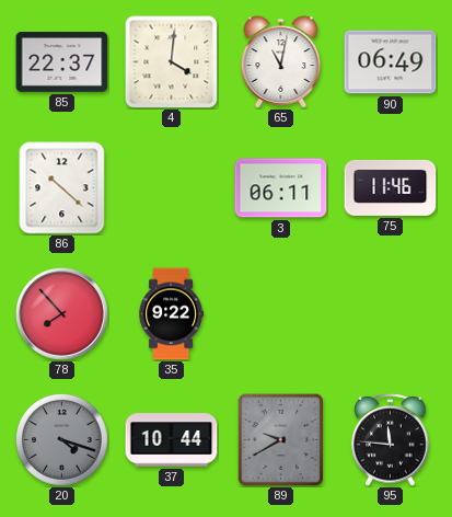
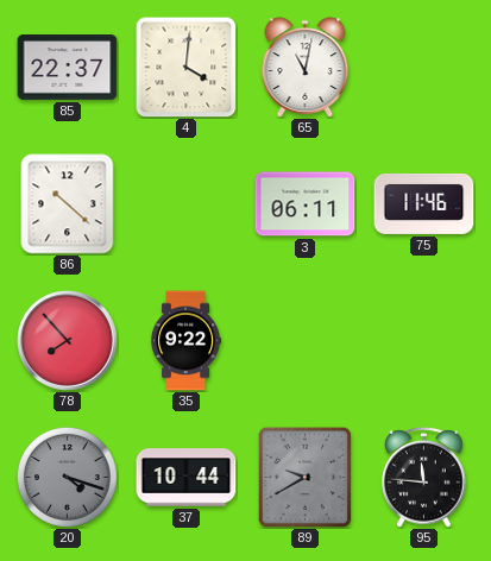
90: 06:49 -> none (391, 62)
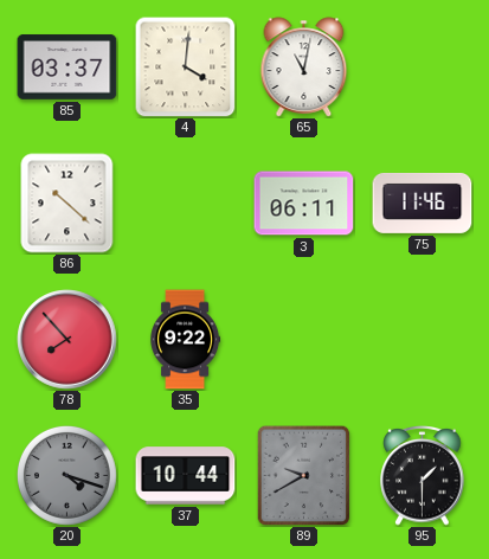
85: 22:37 -> 03:37 (67, 68)
95: 11:46 -> 1:30 (423, 476)
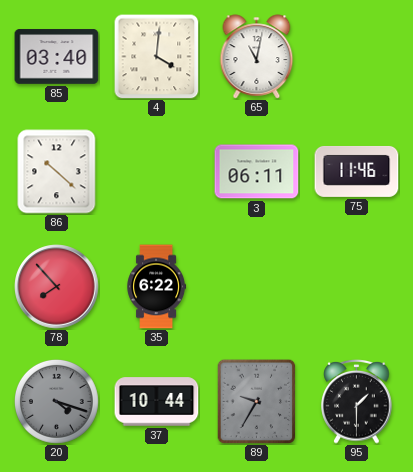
85: 03:37 -> 03:40 (57, 57)
35: 9:22 -> 6:22 (157, 287)
89: 9:40 -> 9:35 (257, 401)
